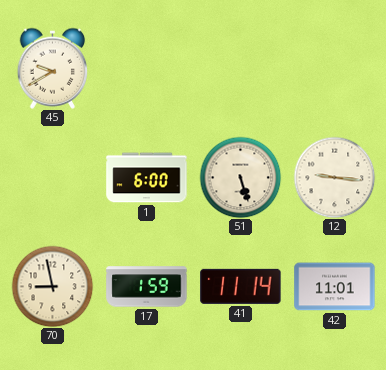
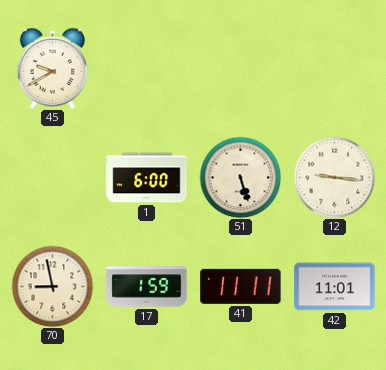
41: 11:14 -> 11:11 (241, 286)
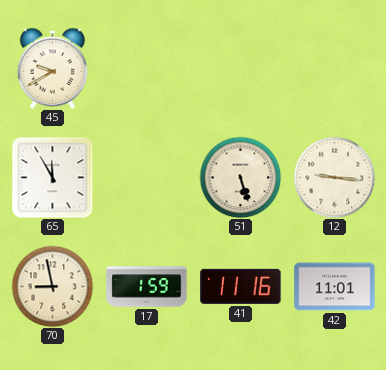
65: none -> 11:55 (52, 177)
1: 6:00 -> none (147, 178)
41: 11:11 -> 11:16 (241, 286)
